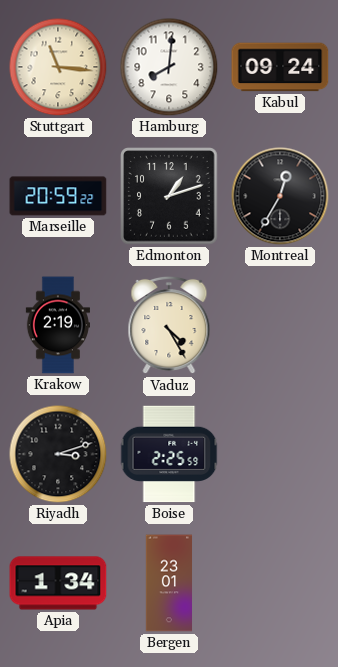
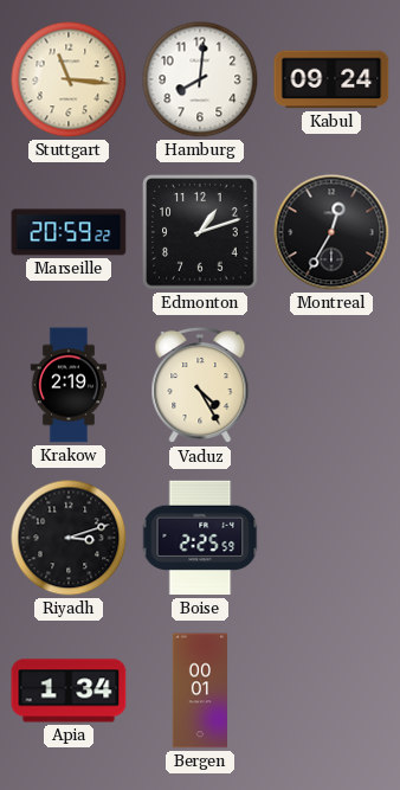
Bergen: 23:01 -> 00:01 (200, 691)
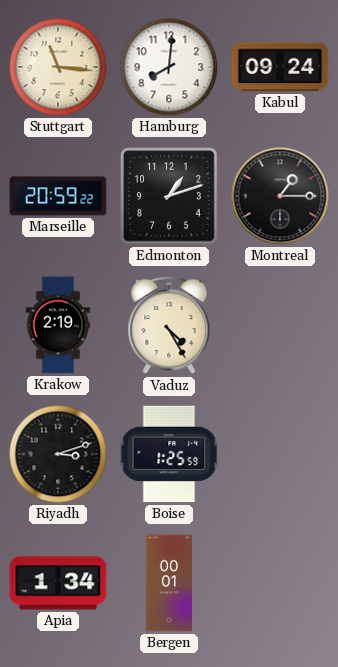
Montreal: 12:35 -> 1:15 (280, 196)
Boise: 2:25 -> 1:25 (169, 454)
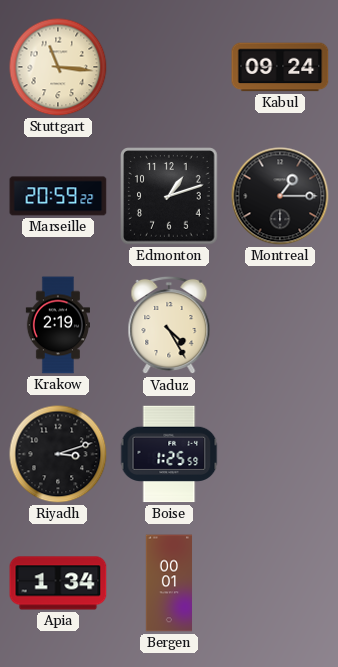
Hamburg: 8:01 -> none (169, 67)
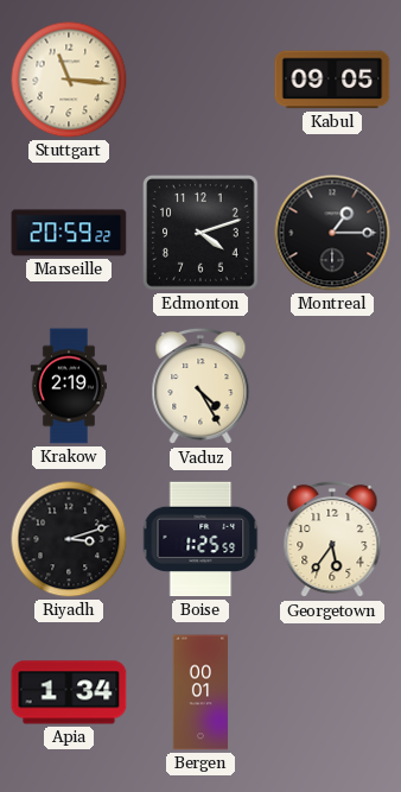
Kabul: 09:24 -> 09:05 (332, 80)
Edmonton: 1:12 -> 4:12 (200, 233)
Georgetown: none -> 5:36 (332, 539)
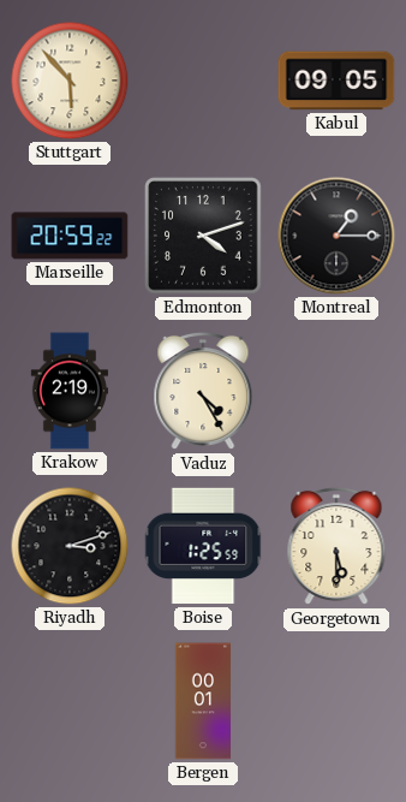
Stuttgart: 11:16 -> 5:53 (70, 81)
Georgetown: 5:36 -> 5:30 (336, 546)
Apia: 1:34 -> none (69, 692)
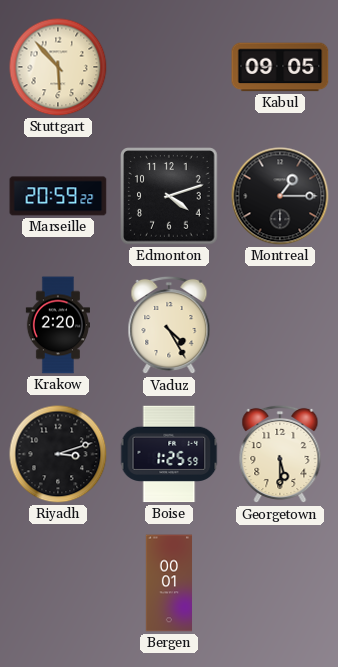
Krakow: 2:19 -> 2:20 (58, 325)
